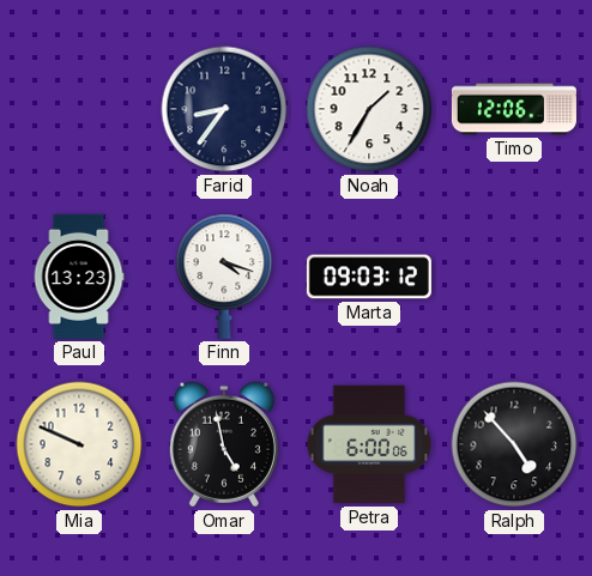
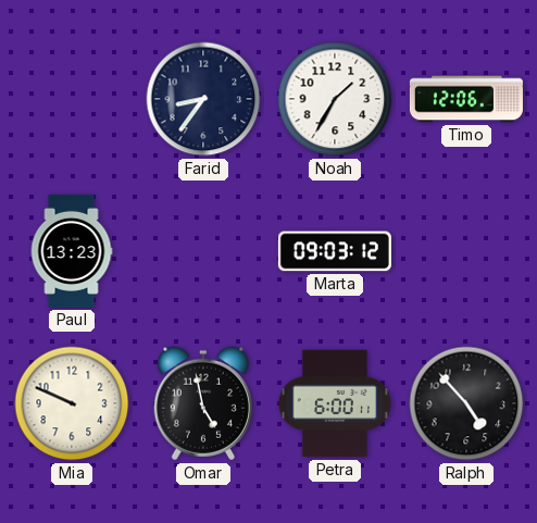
Finn: 4:18 -> none (224, 277)
Petra: 6:00:06 -> 6:00:11 (335, 403)
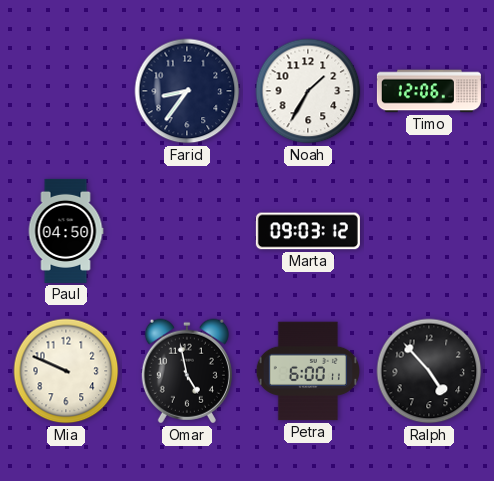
Paul: 13:23 -> 04:50 (66, 231)
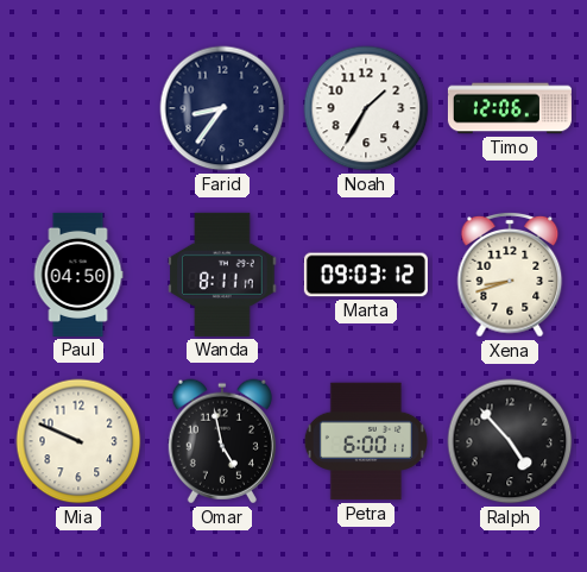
Wanda: none -> 8:11 (222, 275)
Xena: none -> 8:42 (510, 275)
